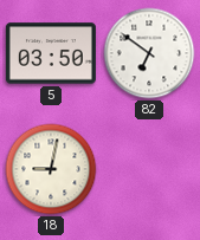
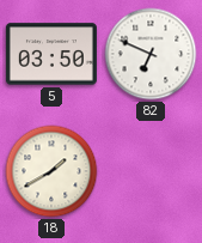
82: 6:51 -> 6:49 (151, 54)
18: 9:02 -> 1:40 (51, 171)
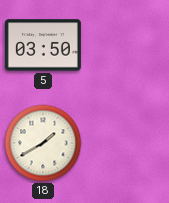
82: 6:49 -> none (151, 54)
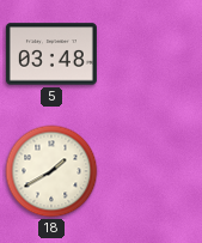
5: 03:50 -> 03:48 (51, 54)
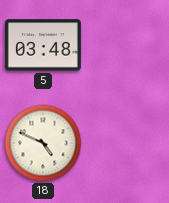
18: 1:40 -> 4:49 (43, 143)
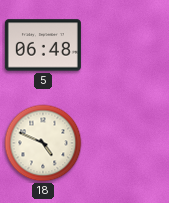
5: 03:48 -> 06:48 (43, 45)
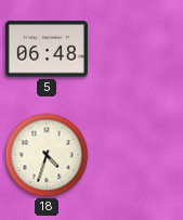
18: 4:49 -> 4:33 (47, 155)
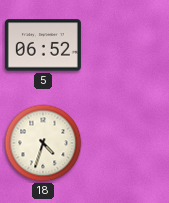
5: 06:48 -> 06:52 (43, 45)
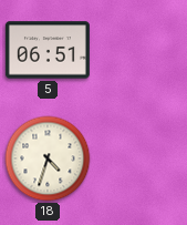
5: 06:52 -> 06:51 (48, 50)
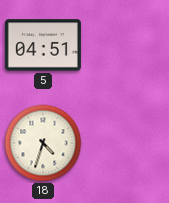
5: 06:51 -> 04:51 (43, 45)
